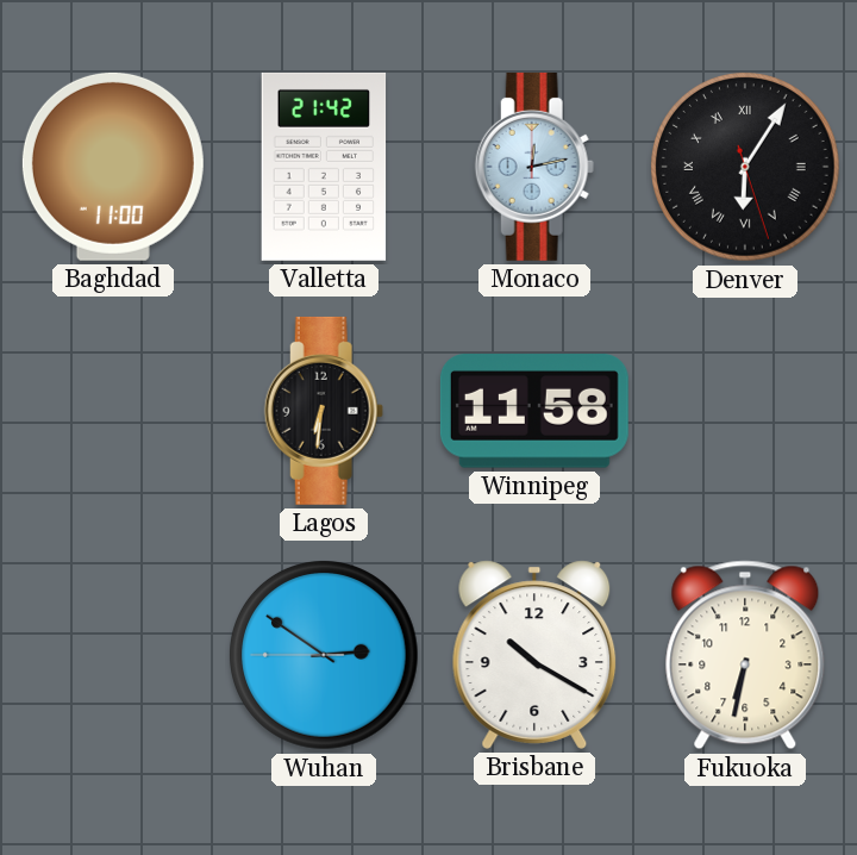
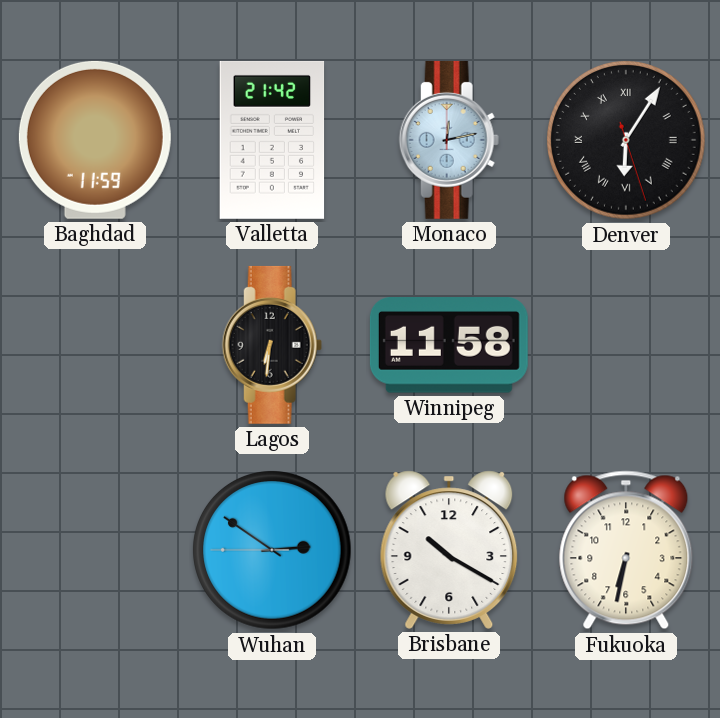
Baghdad: 11:00 -> 11:59 (95, 140)
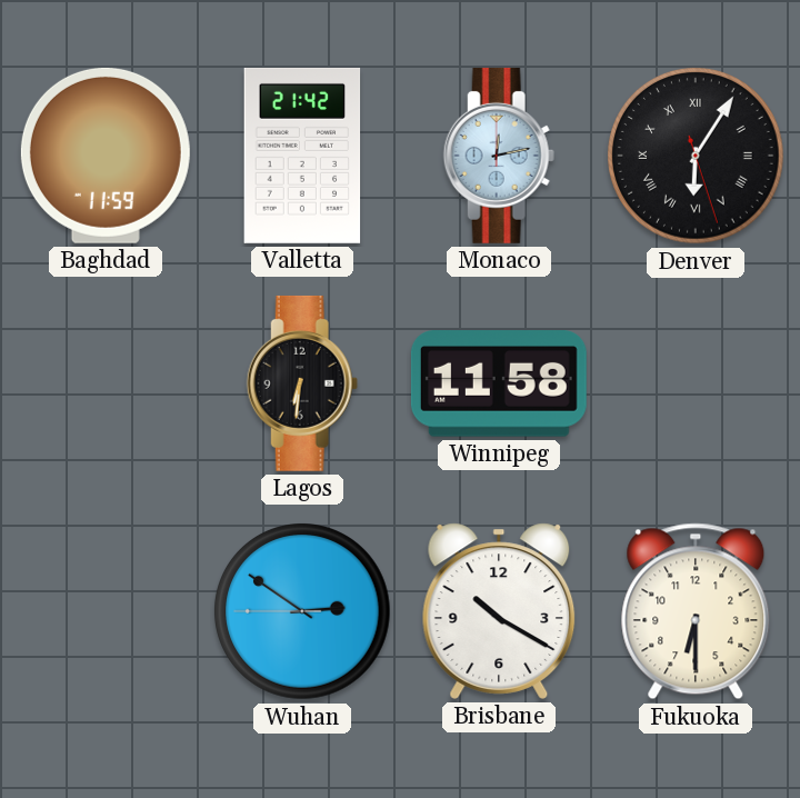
Fukuoka: 6:32 -> 6:30 (696, 611)
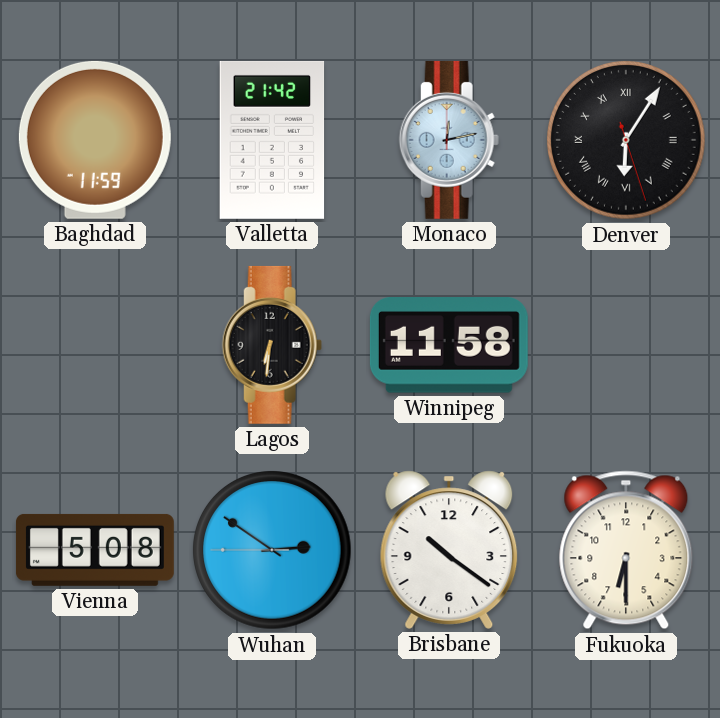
Vienna: none -> 5:08 (95, 550)
Brisbane: 10:20 -> 10:21 (449, 550)
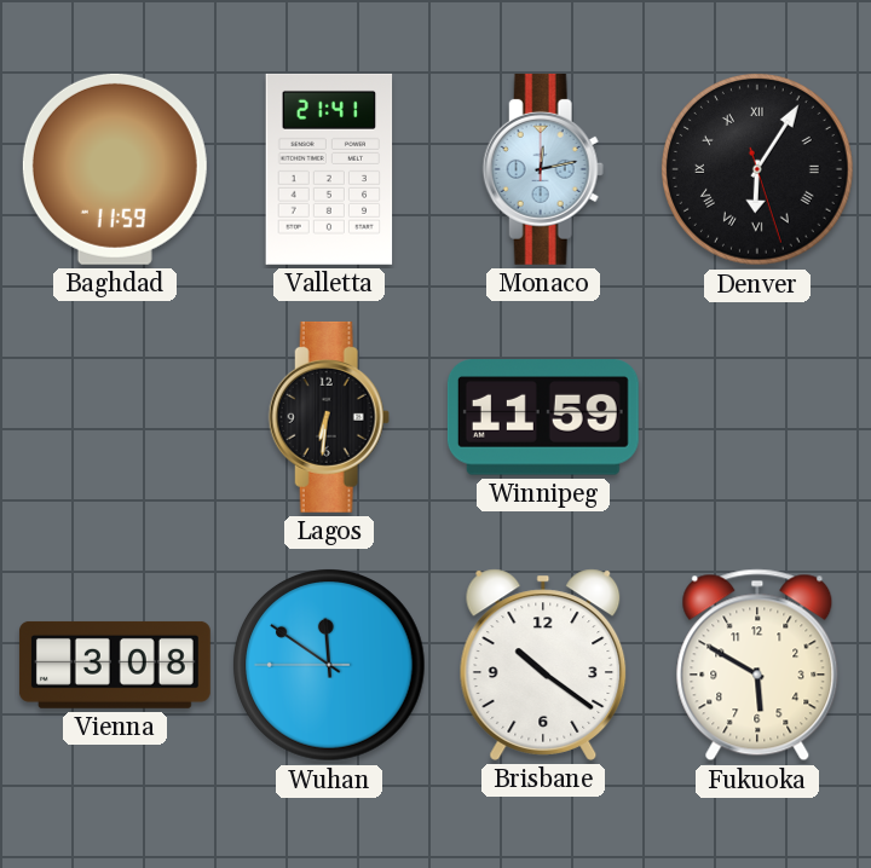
Valletta: 21:42 -> 21:41 (329, 169)
Winnipeg: 11:58 -> 11:59 (543, 417)
Vienna: 5:08 -> 3:08 (115, 665)
Wuhan: 2:50 -> 11:50 (330, 666)
Fukuoka: 6:30 -> 5:50 (757, 665)
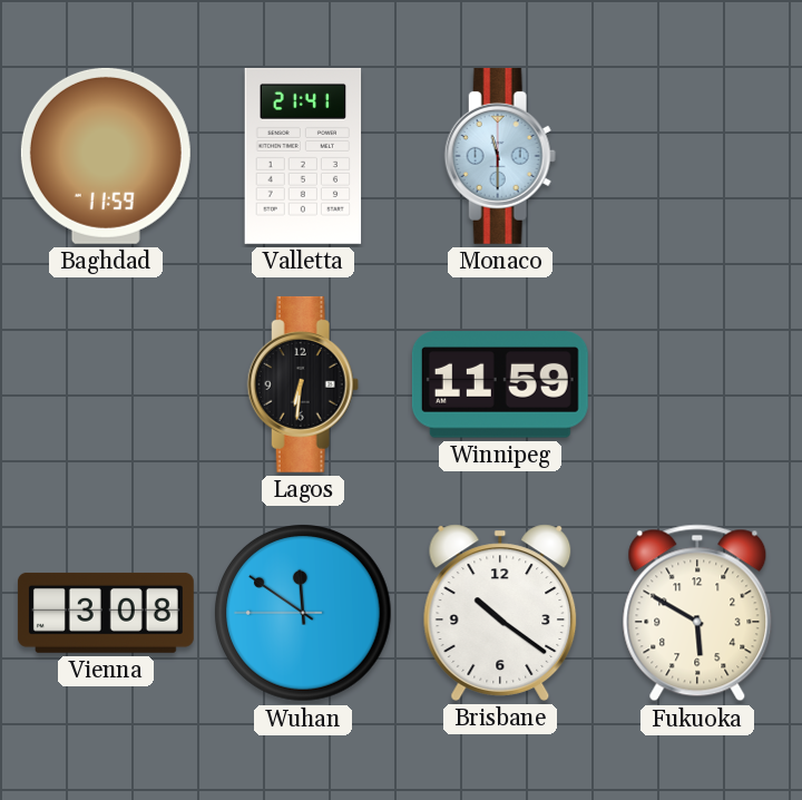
Monaco: 12:13 -> 11:30 (500, 156)
Denver: 6:05 -> none (758, 170)
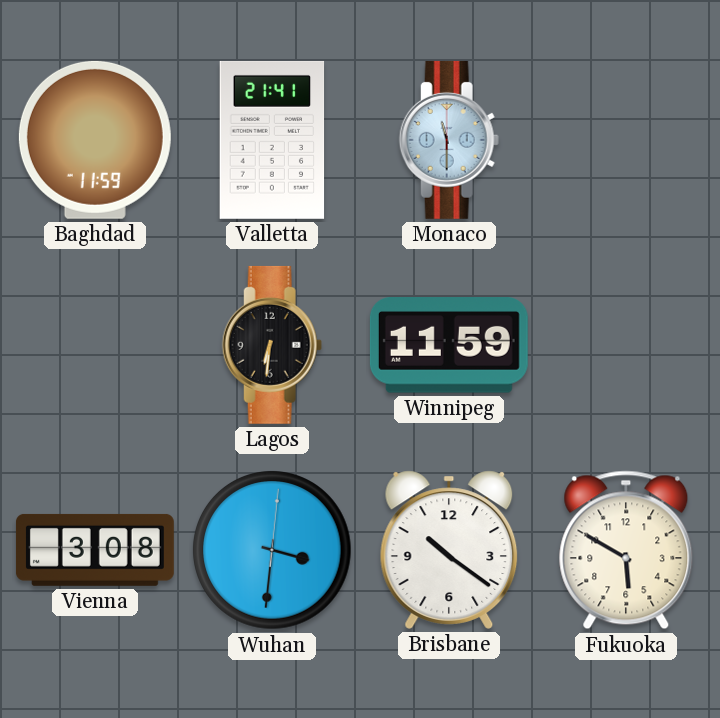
Wuhan: 11:50 -> 3:31 (273, 551)
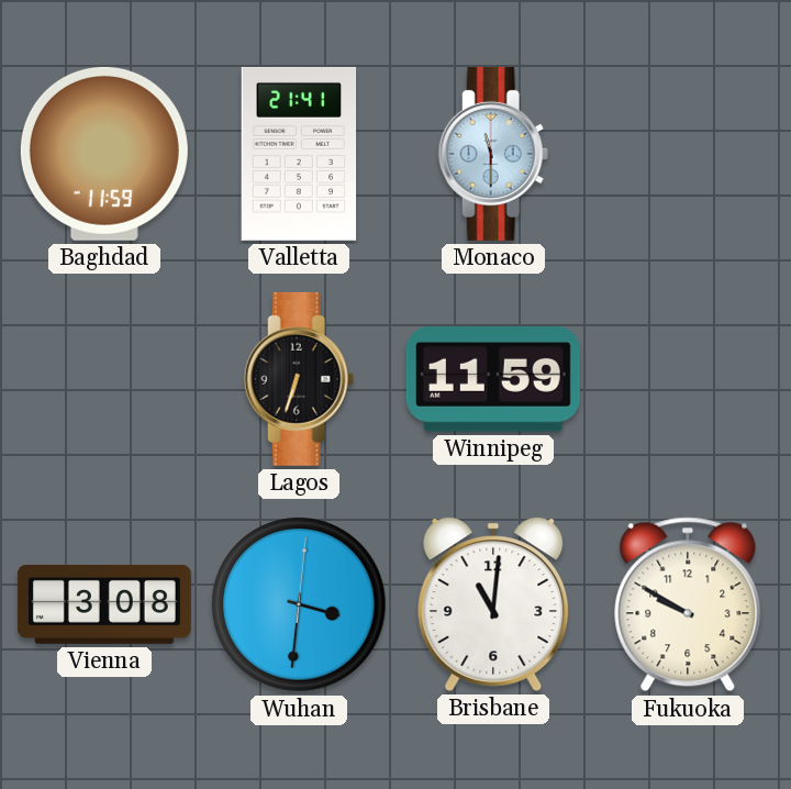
Lagos: 6:31 -> 6:33 (299, 379)
Brisbane: 10:21 -> 11:01 (493, 604)
Fukuoka: 5:50 -> 9:50 (688, 604)
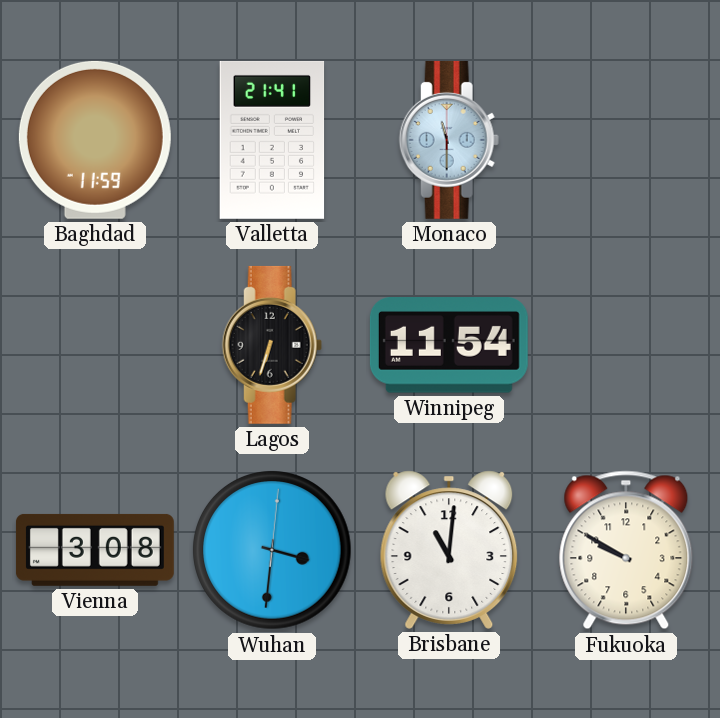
Winnipeg: 11:59 -> 11:54 (449, 345)
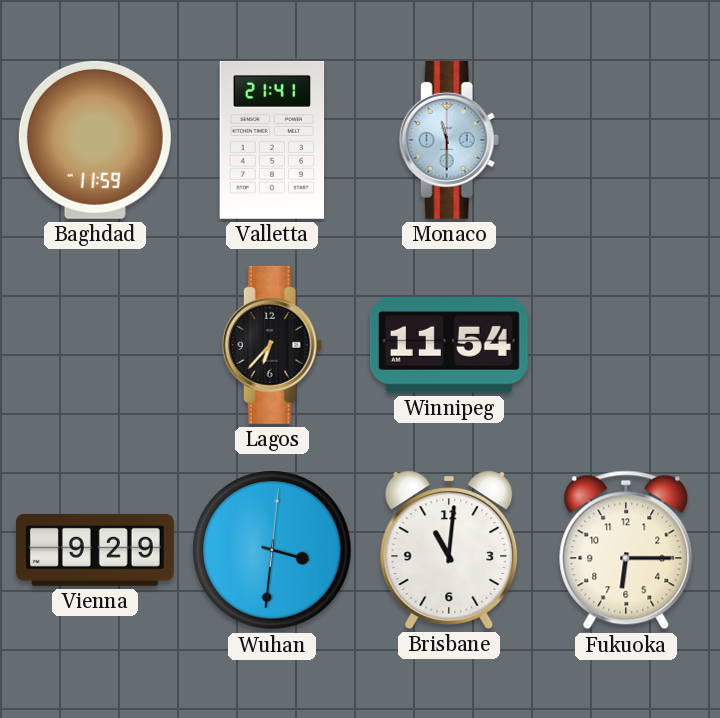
Lagos: 6:33 -> 6:37 (272, 345)
Vienna: 3:08 -> 9:29 (95, 550)
Fukuoka: 9:50 -> 6:15 (626, 550)
